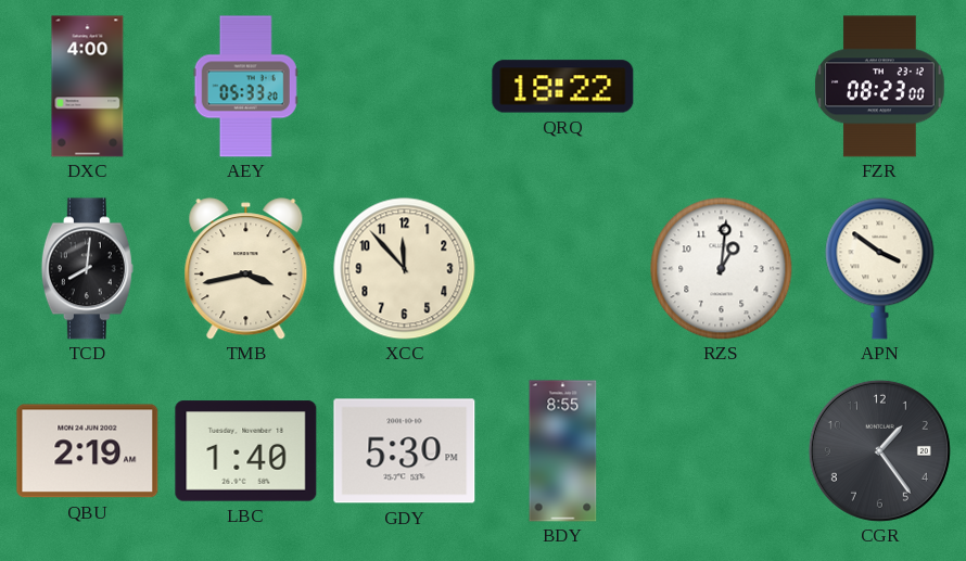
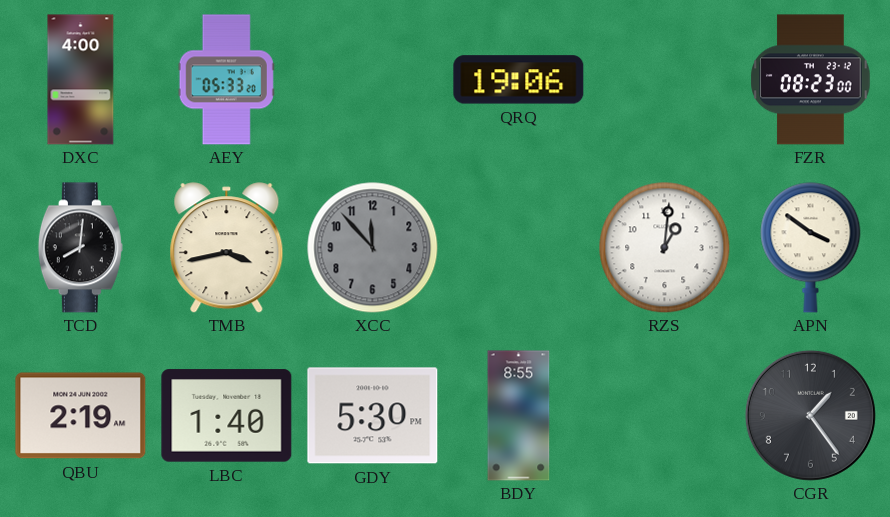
QRQ: 18:22 -> 19:06 (519, 80)
XCC dial: cream -> grey (373, 248)
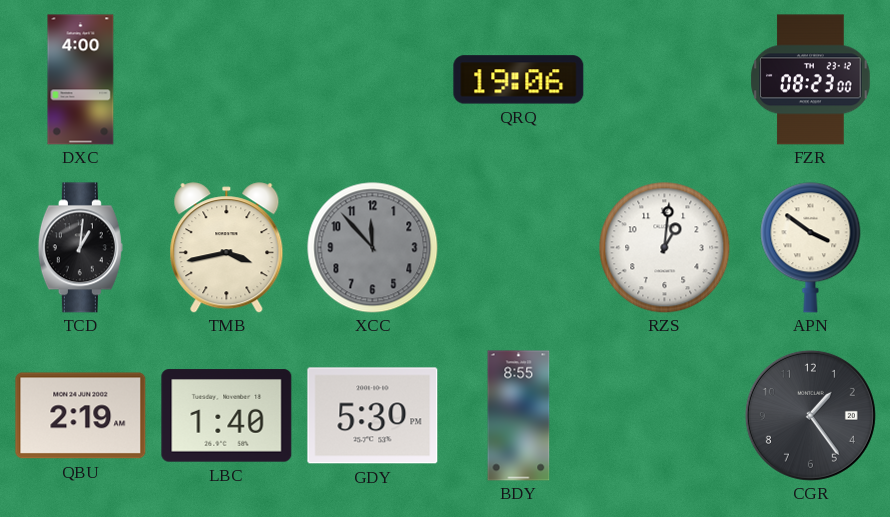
AEY: 05:33 -> none (226, 80)
TCD: 8:01 -> 1:01 (80, 248)
